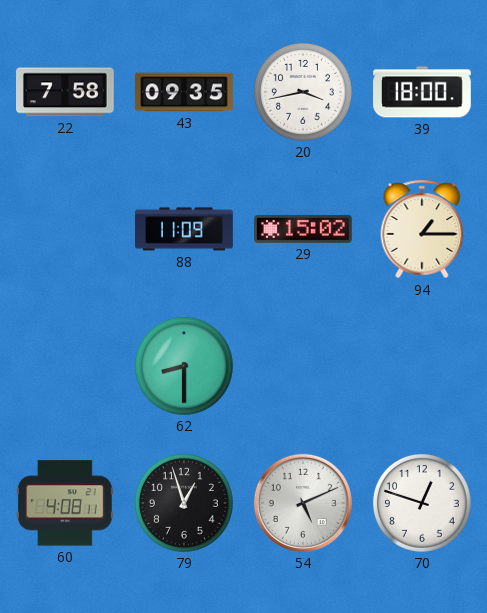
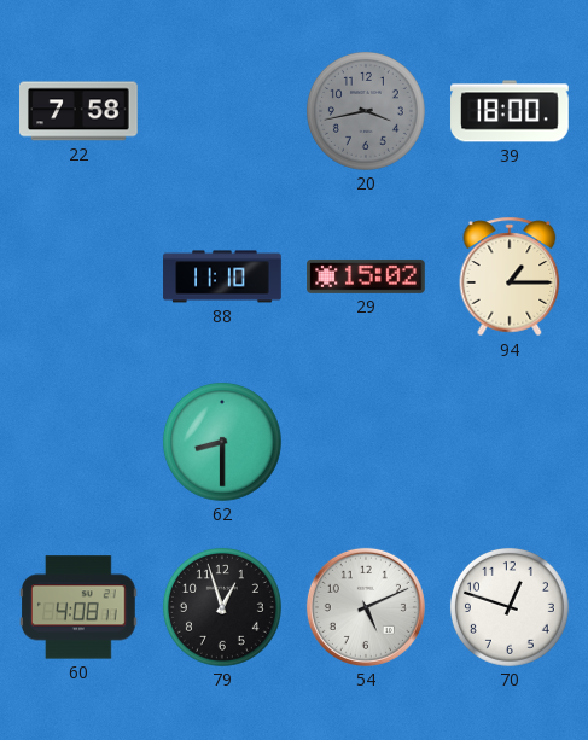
43: 09:35 -> none (184, 92)
20 dial: white -> grey (366, 111)
88: 11:09 -> 11:10 (222, 276)
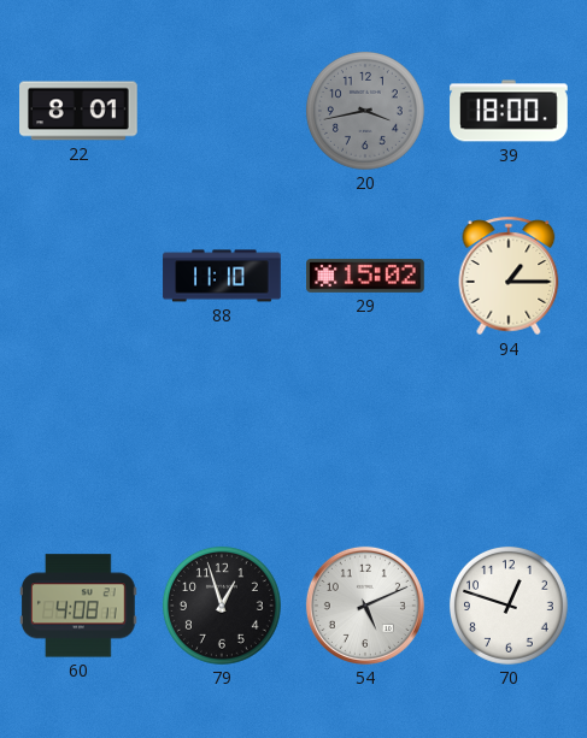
22: 7:58 -> 8:01 (80, 111)
62: 8:30 -> none (222, 442)
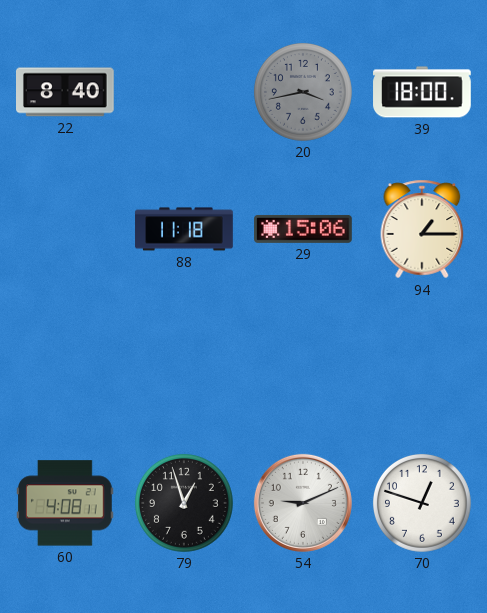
22: 8:01 -> 8:40 (66, 92)
88: 11:10 -> 11:18 (184, 229)
29: 15:02 -> 15:06 (303, 229)
54: 5:11 -> 9:11 (303, 503)
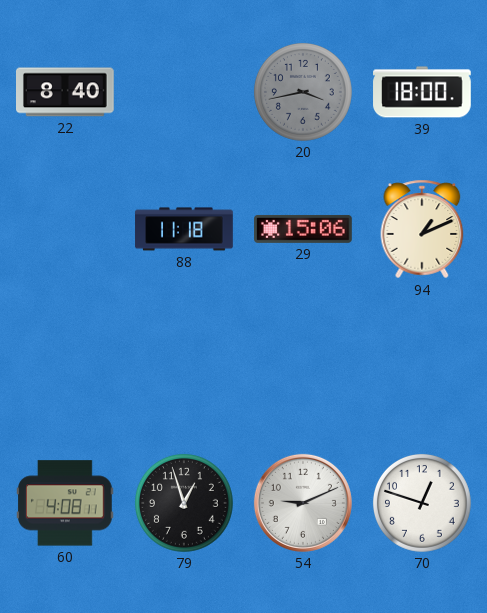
94: 1:15 -> 1:11 (422, 229)
